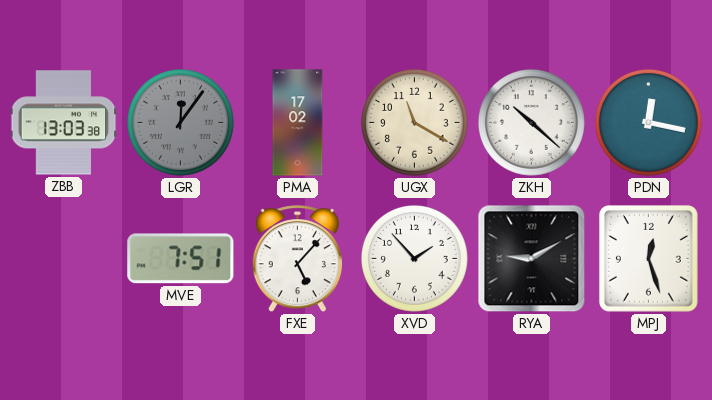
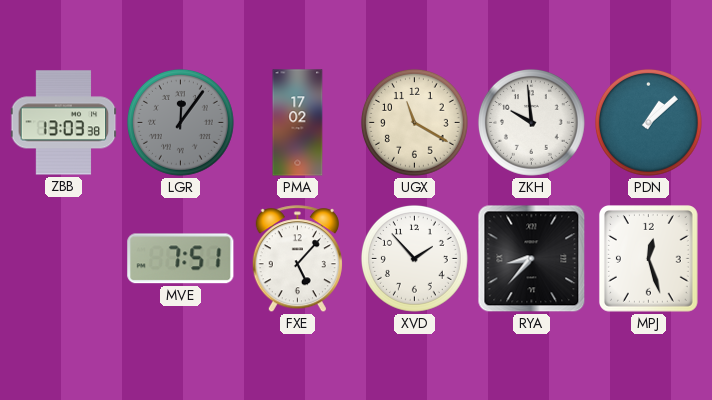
ZKH: 10:22 -> 9:59 (531, 122)
PDN: 12:17 -> 1:08 (648, 122)
RYA: 9:10 -> 8:37 (532, 259)
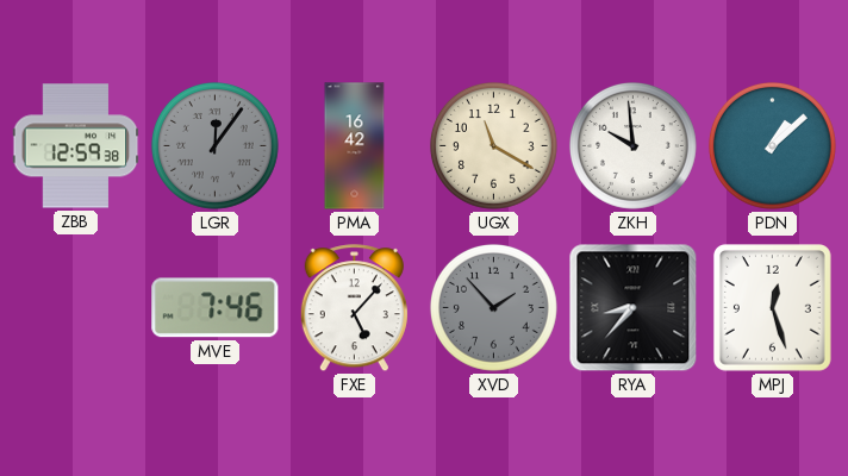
ZBB: 13:03 -> 12:59 (76, 146)
PMA: 17:02 -> 16:42 (355, 146)
MVE: 7:51 -> 7:46 (216, 308)
XVD dial: white -> grey (493, 307)
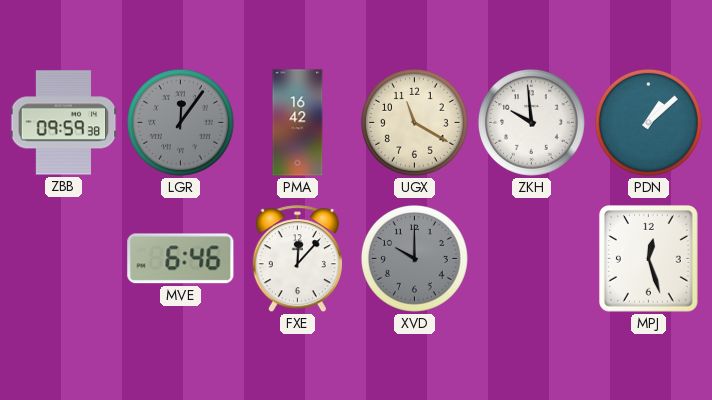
ZBB: 12:59 -> 09:59 (64, 123)
MVE: 7:46 -> 6:46 (181, 259)
FXE: 5:07 -> 12:07 (297, 259)
XVD: 1:53 -> 10:00 (414, 258)
RYA: 8:37 -> none (634, 308)
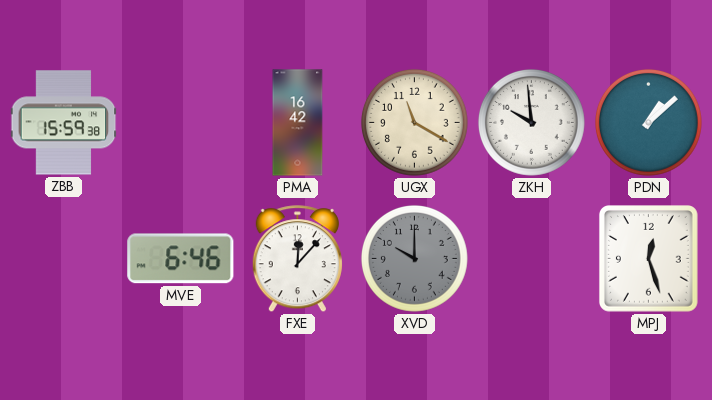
ZBB: 09:59 -> 15:59 (64, 123)
LGR: 12:06 -> none (180, 122)
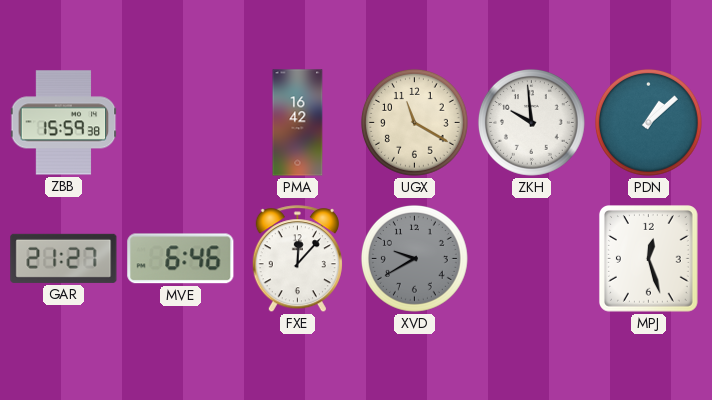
GAR: none -> 21:27 (64, 258)
XVD: 10:00 -> 9:40 (414, 258)
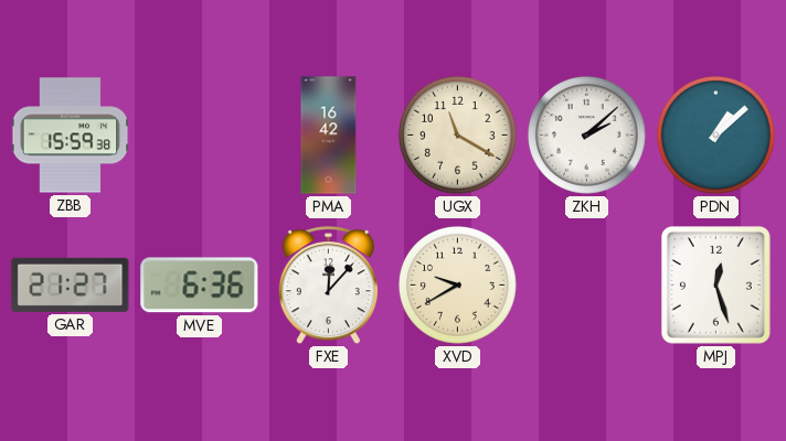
ZKH: 9:59 -> 2:08 (586, 135)
MVE: 6:46 -> 6:36 (200, 286)
XVD dial: grey -> cream (457, 284)
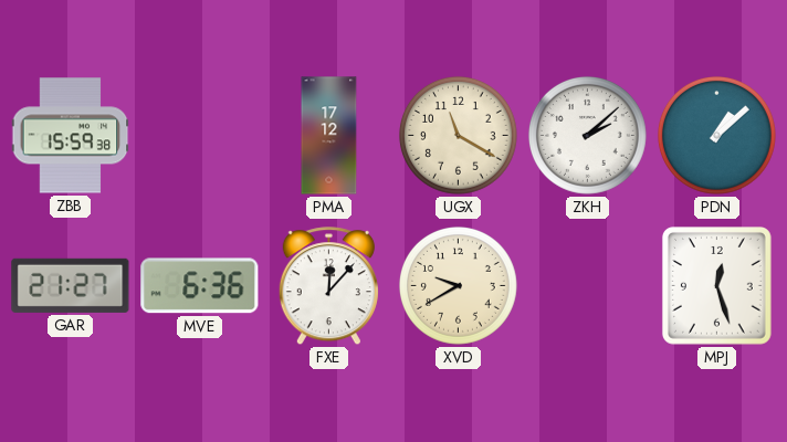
PMA: 16:42 -> 17:12 (329, 136)
